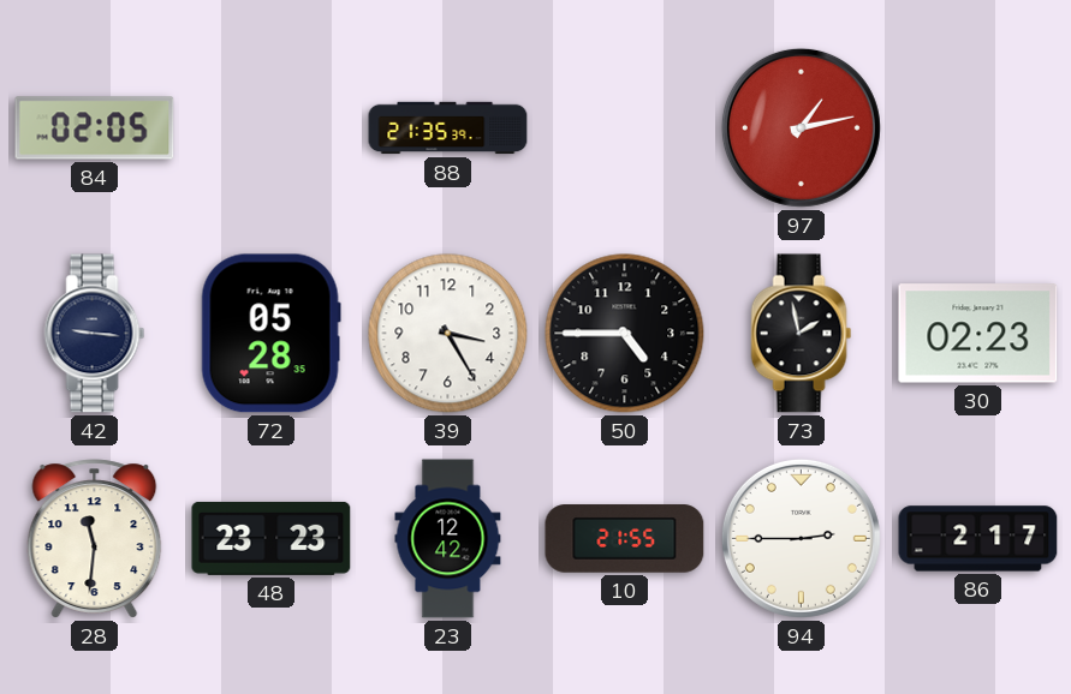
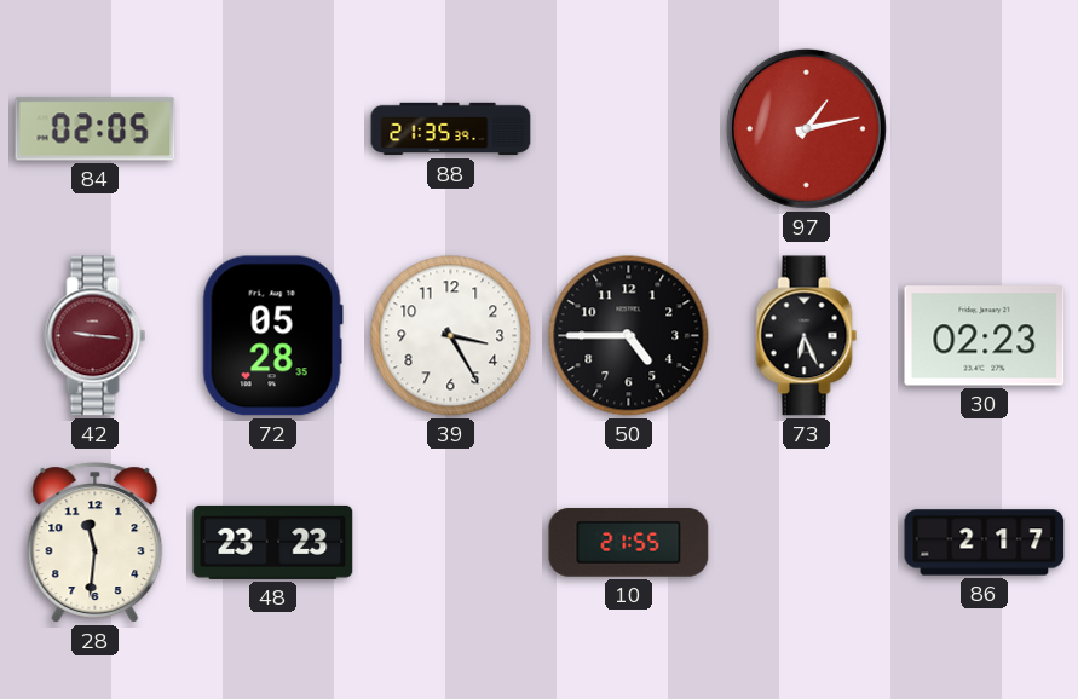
42 dial: navy -> burgundy (96, 336)
73: 1:58 -> 6:26 (807, 336)
23: 12:42 -> none (448, 539)
94: 2:45 -> none (801, 538)
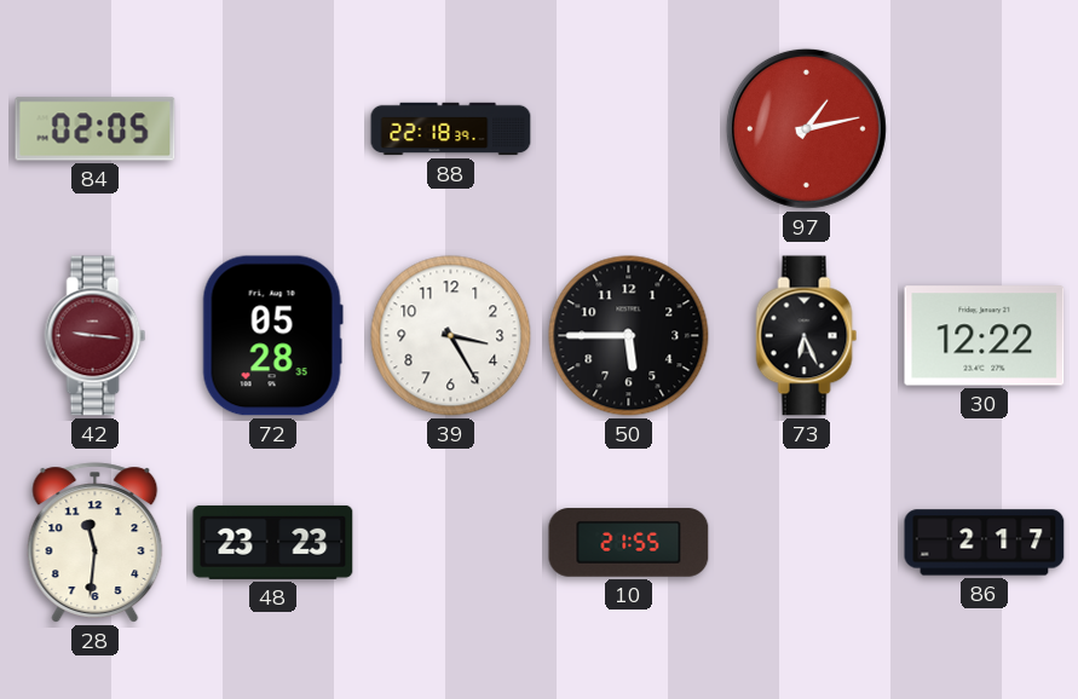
88: 21:35 -> 22:18 (451, 129)
50: 4:45 -> 5:45 (629, 336)
30: 02:23 -> 12:22 (985, 336)
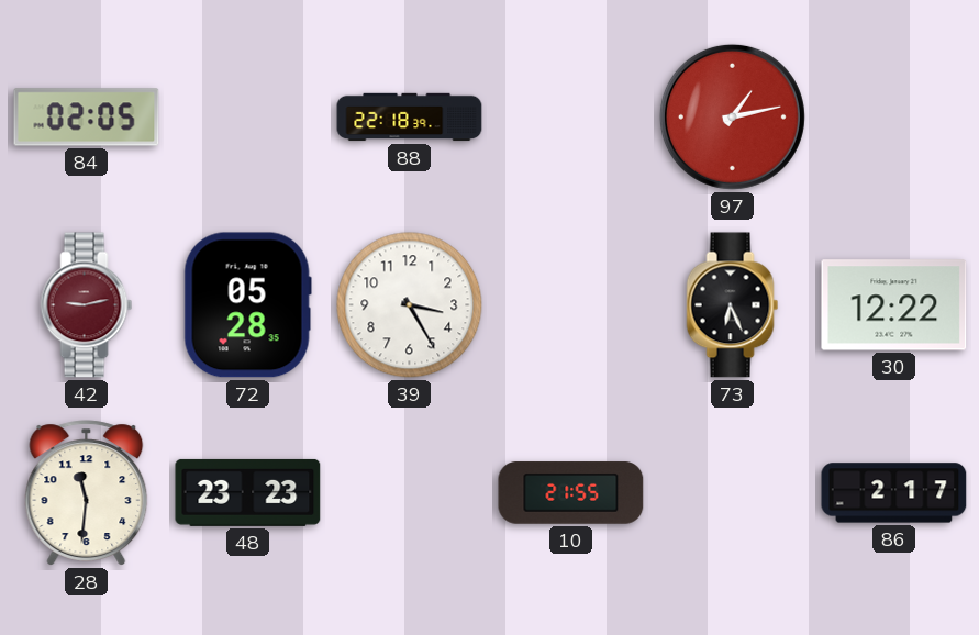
42: 9:16 -> 9:13 (87, 305)
50: 5:45 -> none (629, 336)
